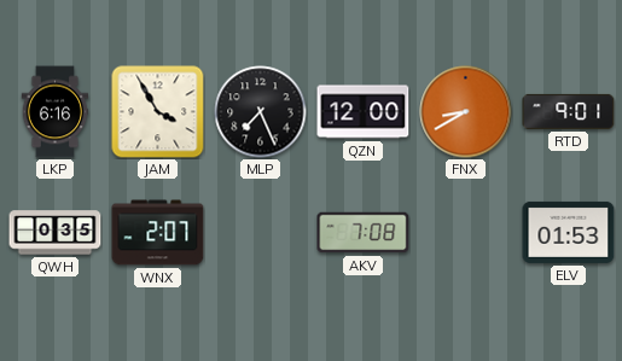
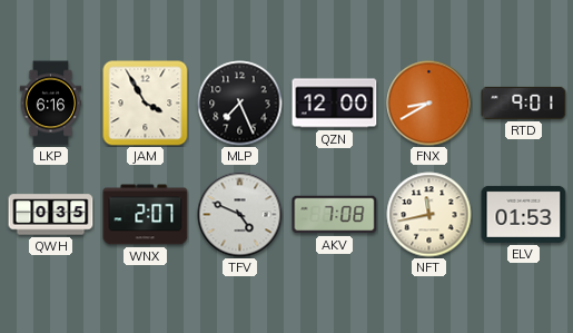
TFV: none -> 4:49 (240, 215)
NFT: none -> 11:43 (429, 215)
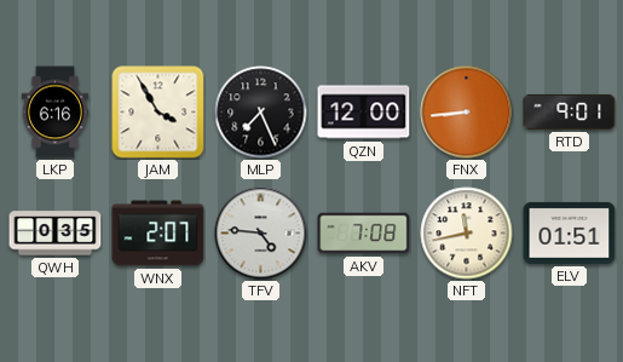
FNX: 8:40 -> 8:44 (467, 113)
TFV: 4:49 -> 4:46 (261, 234)
ELV: 01:53 -> 01:51 (570, 232)
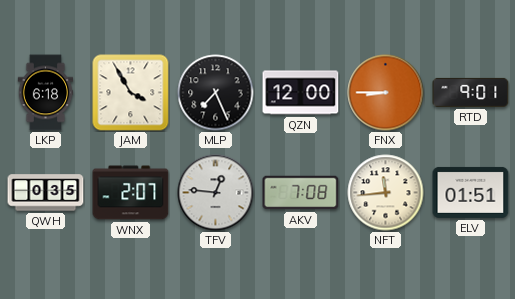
LKP: 6:16 -> 6:18 (46, 93)
FNX: 8:44 -> 8:45 (386, 93)
TFV: 4:46 -> 12:46 (216, 193)
NFT: 11:43 -> 11:44 (386, 193)
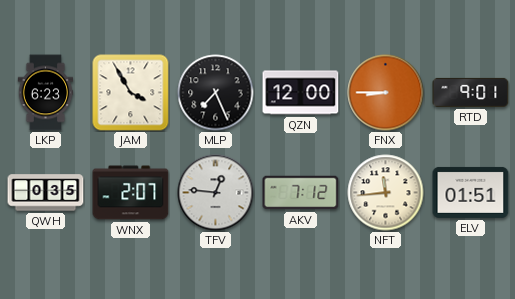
LKP: 6:18 -> 6:23 (46, 93)
AKV: 7:08 -> 7:12 (301, 193)
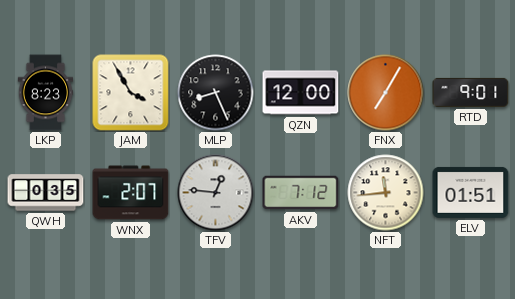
LKP: 6:23 -> 8:23 (46, 93)
MLP: 7:26 -> 8:26 (216, 93)
FNX: 8:45 -> 7:05 (386, 93)
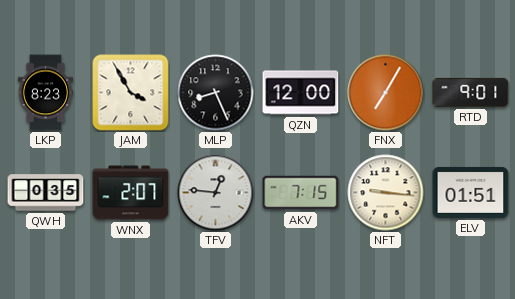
AKV: 7:12 -> 7:15 (301, 193)
NFT: 11:44 -> 9:16 (386, 193)
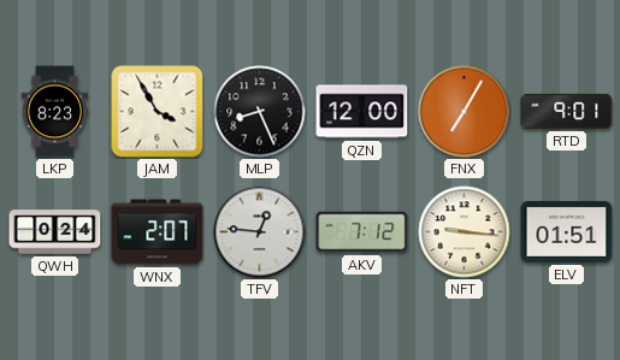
QWH: 0:35 -> 0:24 (55, 232)
AKV: 7:15 -> 7:12 (362, 232)
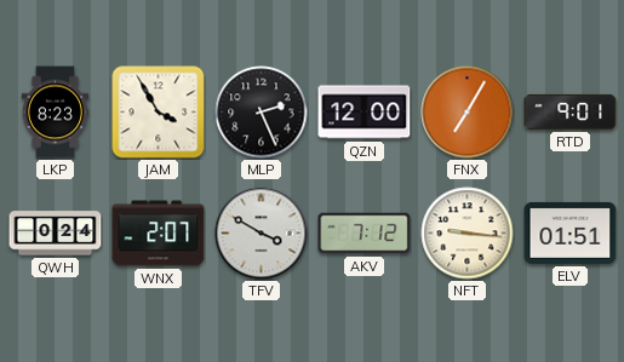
MLP: 8:26 -> 2:26 (262, 113)
TFV: 12:46 -> 3:50 (262, 234)
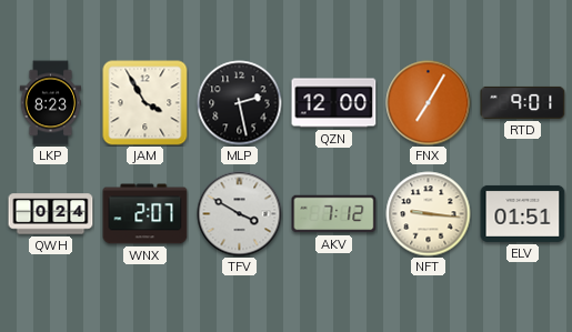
MLP: 2:26 -> 2:28 (240, 103)
